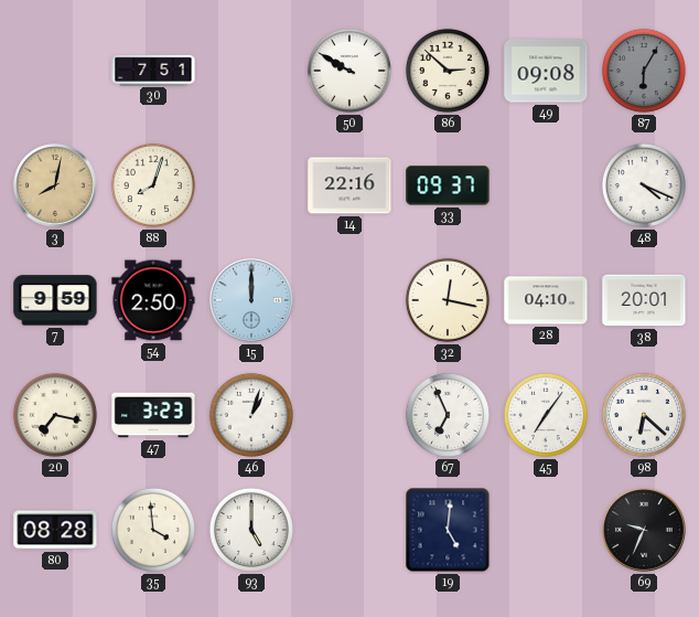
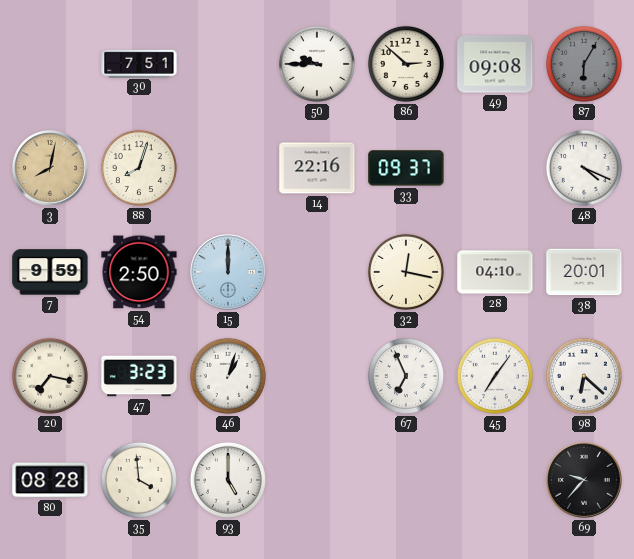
50: 9:50 -> 9:45 (317, 64)
19: 5:01 -> none (448, 530)
69: 9:34 -> 9:37 (584, 480)
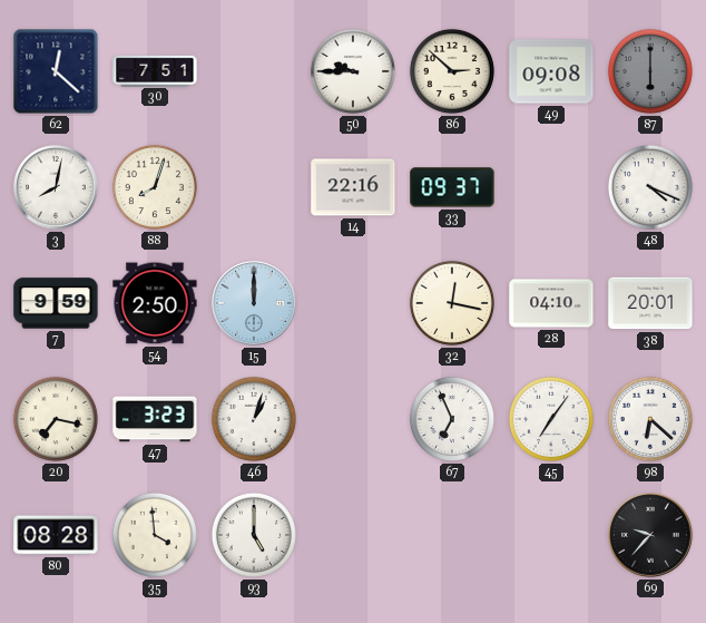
62: none -> 12:22 (56, 71)
87: 6:05 -> 6:00 (650, 71)
3 dial: champagne -> white (56, 187)
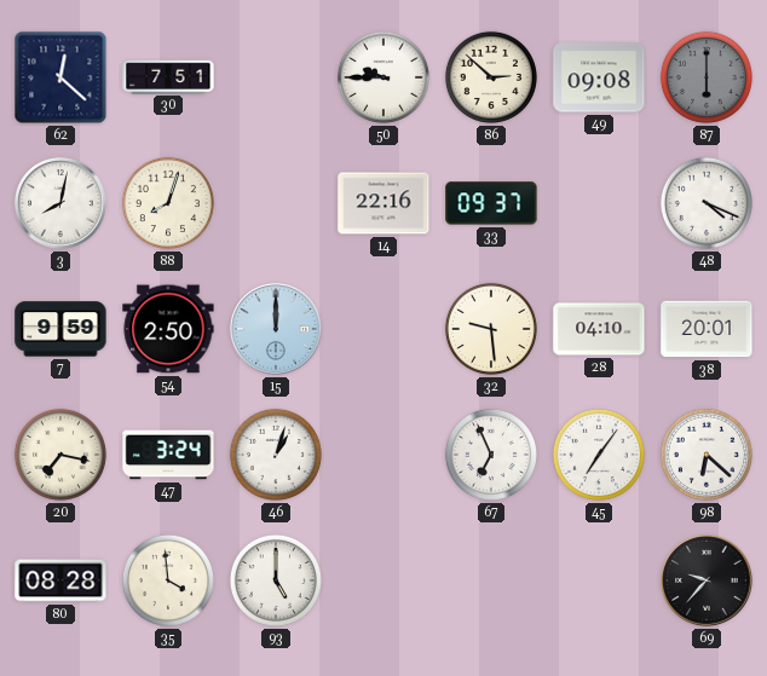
32: 12:17 -> 9:29 (491, 329)
47: 3:23 -> 3:24 (168, 455)
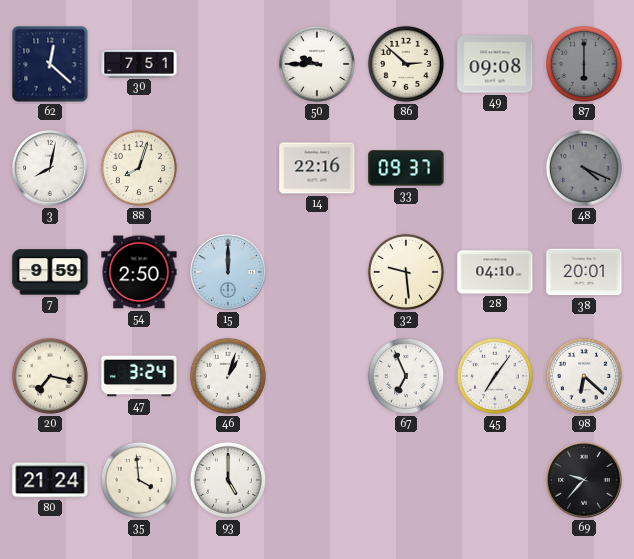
48 dial: white -> grey (584, 168)
80: 08:28 -> 21:24 (50, 480)
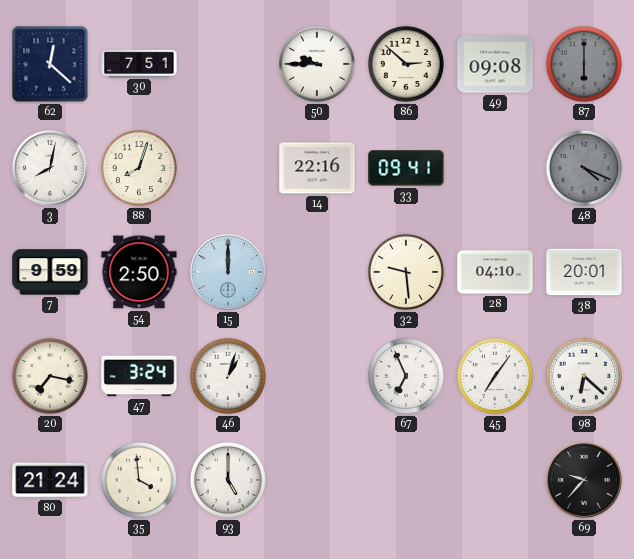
33: 09:37 -> 09:41 (406, 168)
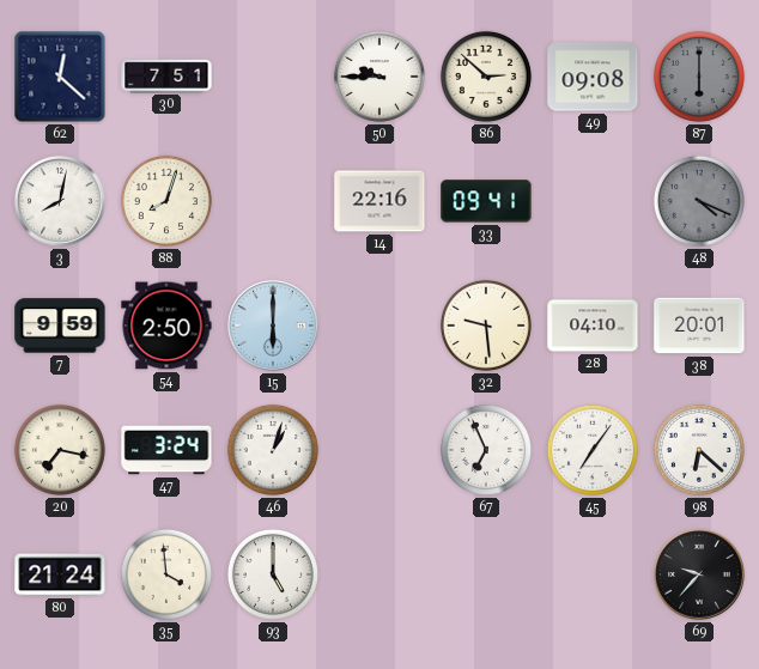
15: 12:00 -> 6:00 (273, 326)
